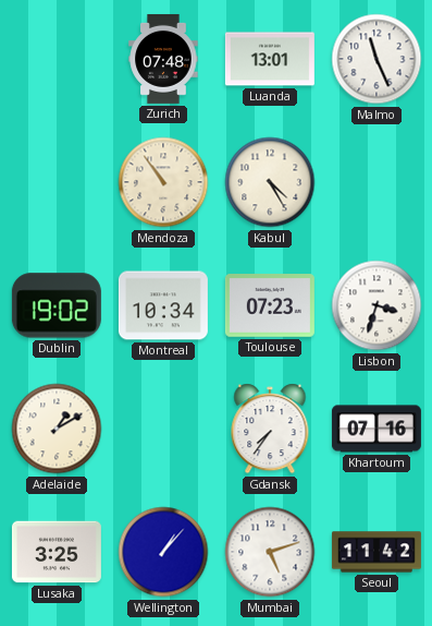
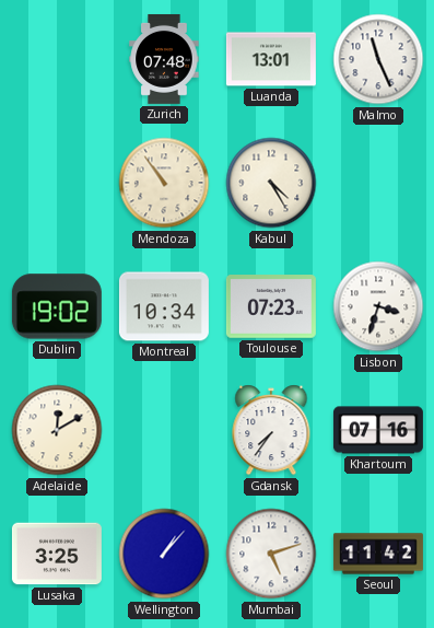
Adelaide: 1:10 -> 12:10 (57, 430)
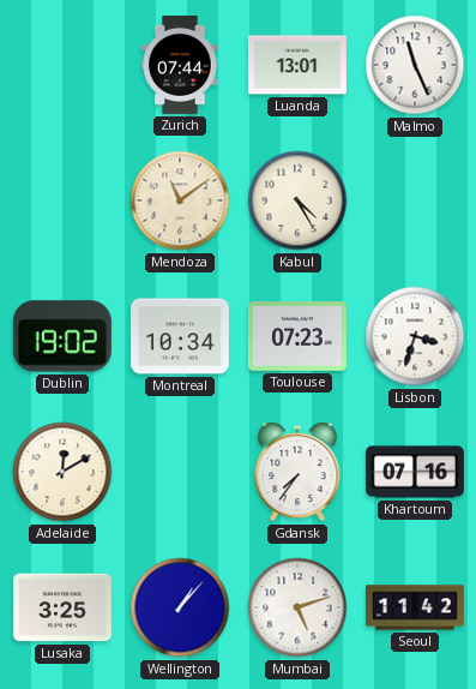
Zurich: 07:48 -> 07:44 (180, 65)
Mendoza: 10:54 -> 11:09 (180, 200)
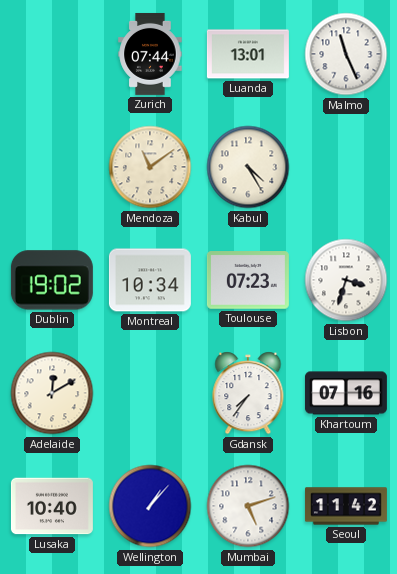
Lusaka: 3:25 -> 10:40 (52, 506)
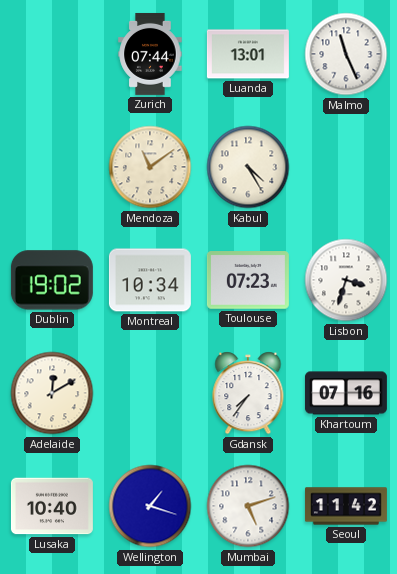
Wellington: 1:07 -> 1:18 (150, 506)
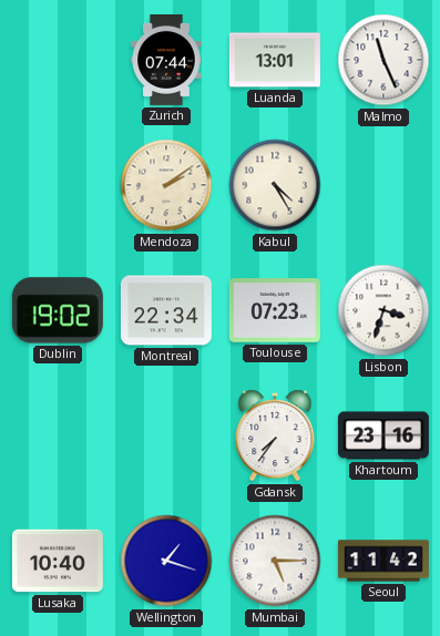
Mendoza: 11:09 -> 2:09 (166, 185)
Montreal: 10:34 -> 22:34 (166, 310)
Adelaide: 12:10 -> none (52, 393)
Khartoum: 07:16 -> 23:16 (383, 435)
Mumbai: 5:12 -> 5:15 (275, 561)
